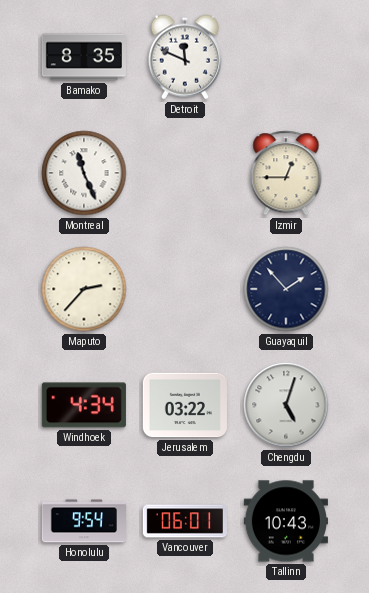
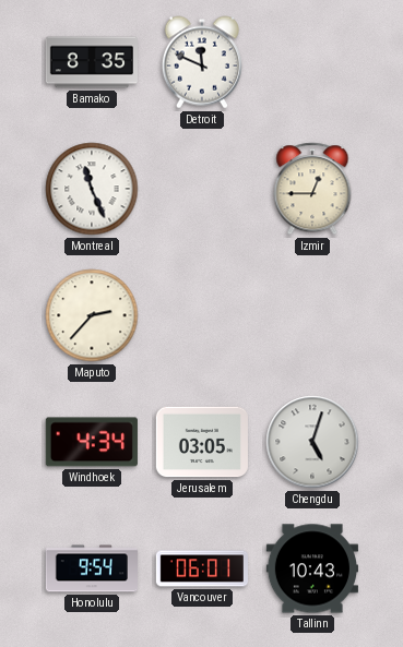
Guayaquil: 1:53 -> none (286, 289)
Jerusalem: 03:22 -> 03:05 (202, 442)
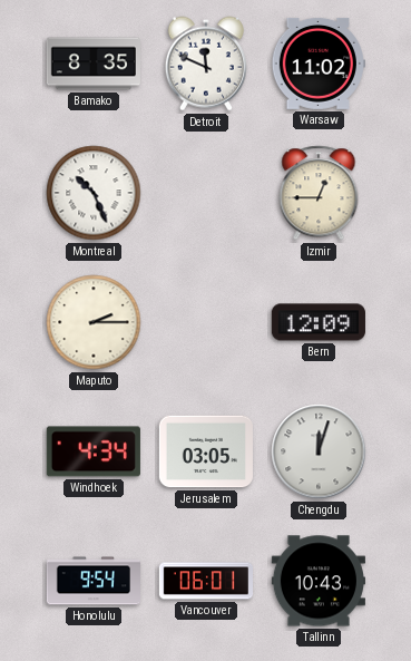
Warsaw: none -> 11:02 (319, 64)
Montreal: 11:26 -> 10:26 (94, 193)
Maputo: 2:37 -> 2:15 (94, 322)
Bern: none -> 12:09 (319, 322)
Chengdu: 5:03 -> 12:03 (319, 451)
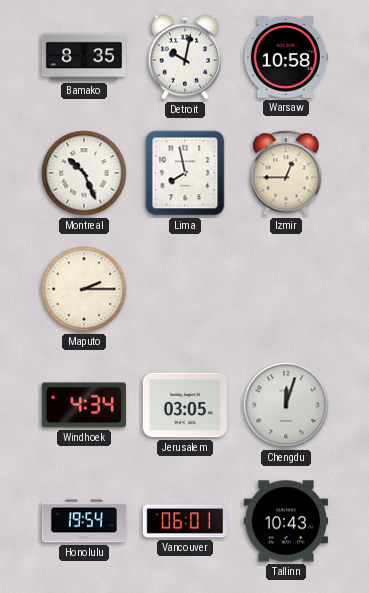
Detroit: 11:49 -> 10:02 (185, 57)
Warsaw: 11:02 -> 10:58 (286, 57)
Lima: none -> 7:58 (185, 173)
Bern: 12:09 -> none (319, 322)
Honolulu: 9:54 -> 19:54 (83, 521)
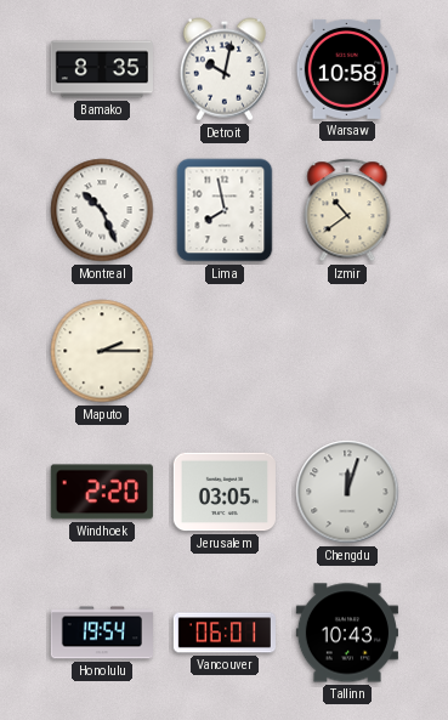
Izmir: 12:45 -> 10:39 (347, 210)
Windhoek: 4:34 -> 2:20 (102, 492)
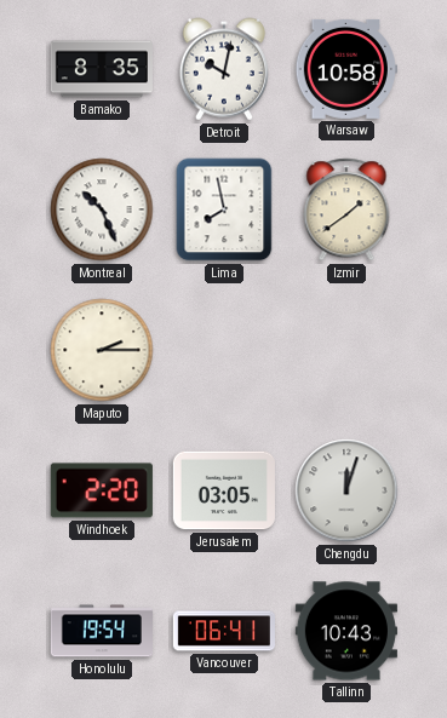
Izmir: 10:39 -> 1:39 (346, 209)
Vancouver: 06:01 -> 06:41 (223, 631)
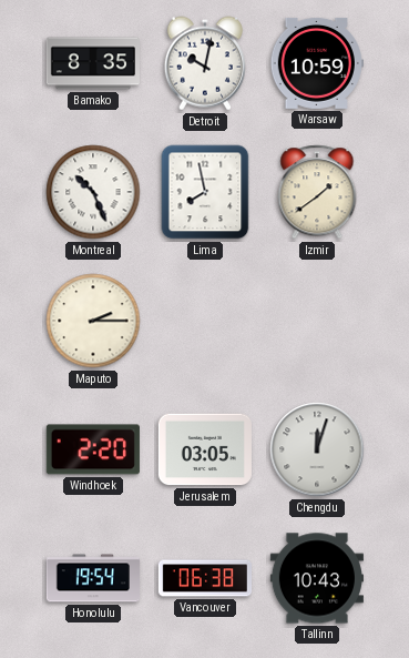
Warsaw: 10:58 -> 10:59 (317, 63)
Vancouver: 06:41 -> 06:38 (204, 578)
